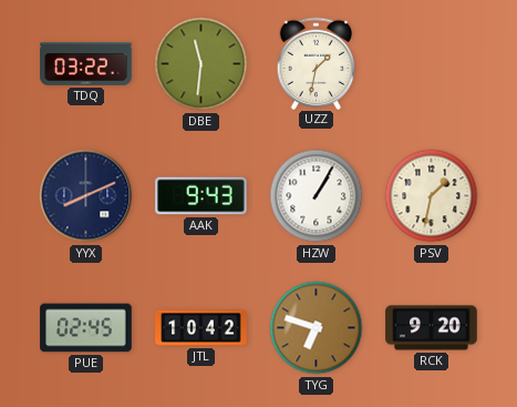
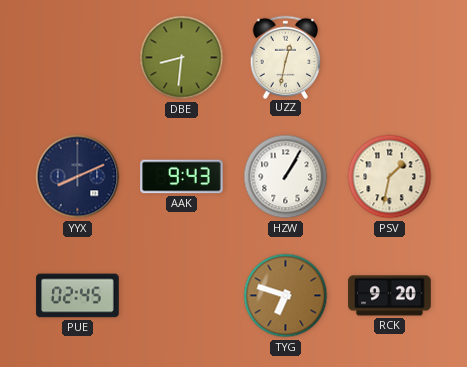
TDQ: 03:22 -> none (86, 64)
DBE: 11:31 -> 8:31 (182, 58)
UZZ: 1:32 -> 12:32 (286, 57)
JTL: 10:42 -> none (201, 328)
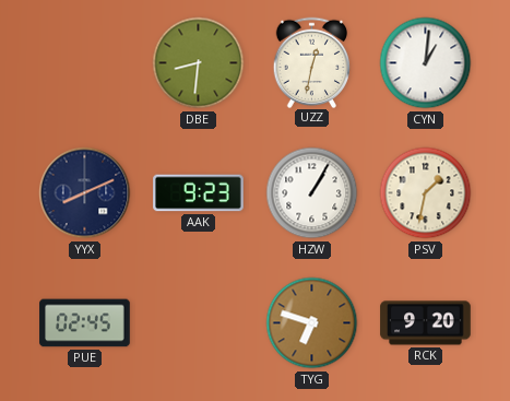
CYN: none -> 1:01 (426, 63)
AAK: 9:43 -> 9:23 (199, 193)
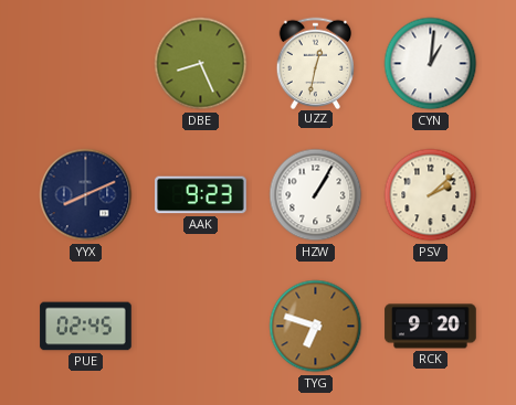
DBE: 8:31 -> 8:26 (201, 64)
PSV: 1:32 -> 2:08 (431, 195)
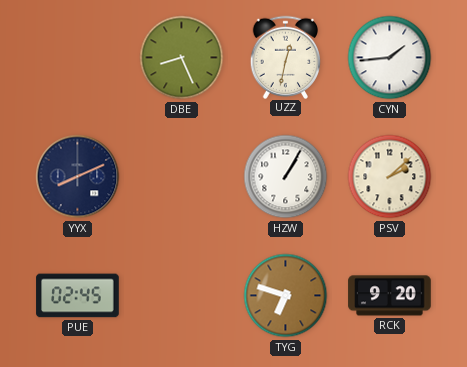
CYN: 1:01 -> 1:44 (390, 58)
AAK: 9:23 -> none (201, 195)
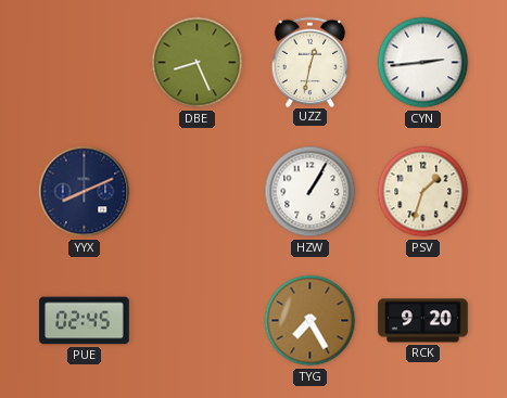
CYN: 1:44 -> 2:44 (423, 63)
PSV: 2:08 -> 1:33 (423, 192)
TYG: 6:48 -> 7:25 (310, 321)
